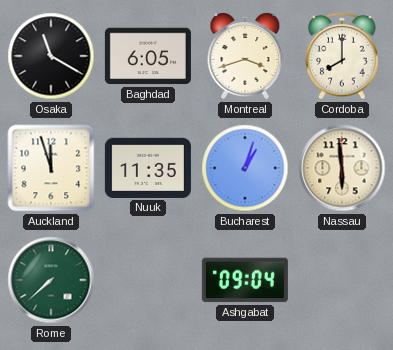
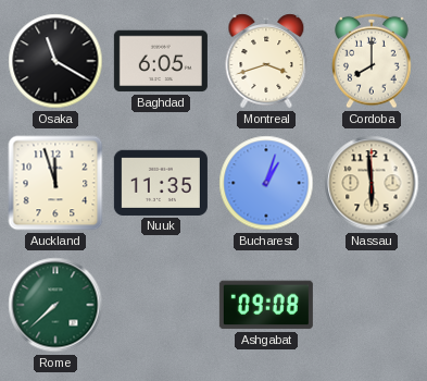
Ashgabat: 09:04 -> 09:08 (266, 305)
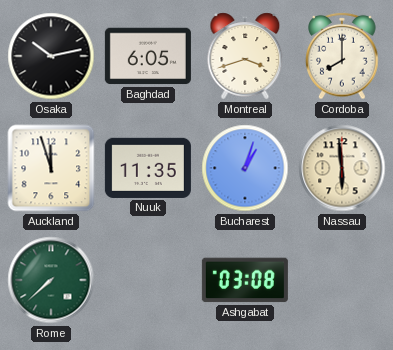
Osaka: 11:20 -> 10:13 (51, 56)
Ashgabat: 09:08 -> 03:08 (245, 280)
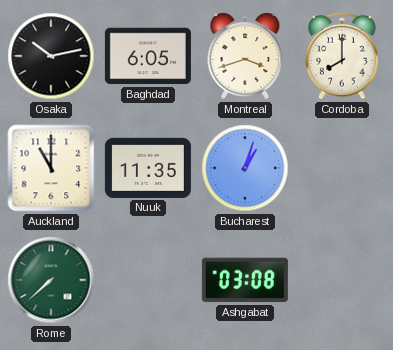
Auckland: 11:57 -> 11:00 (51, 168)
Nassau: 5:59 -> none (342, 168)
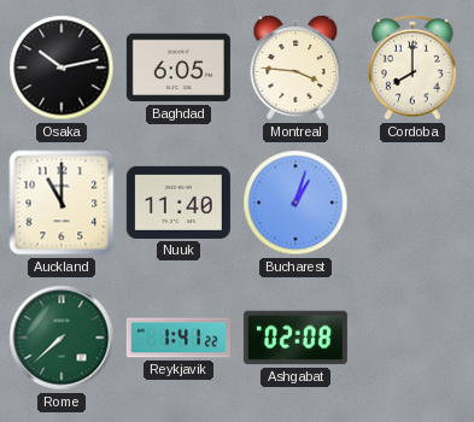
Montreal: 3:42 -> 3:46 (295, 68)
Nuuk: 11:35 -> 11:40 (179, 203)
Reykjavik: none -> 1:41 (179, 338)
Ashgabat: 03:08 -> 02:08 (295, 338)
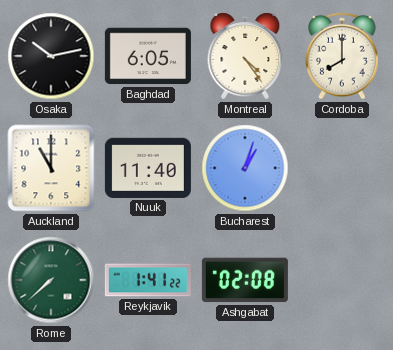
Montreal: 3:46 -> 4:24 (245, 56)
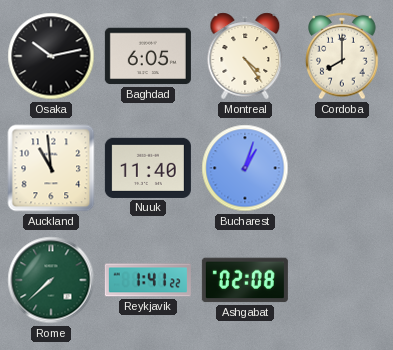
Auckland: 11:00 -> 10:59 (51, 168)
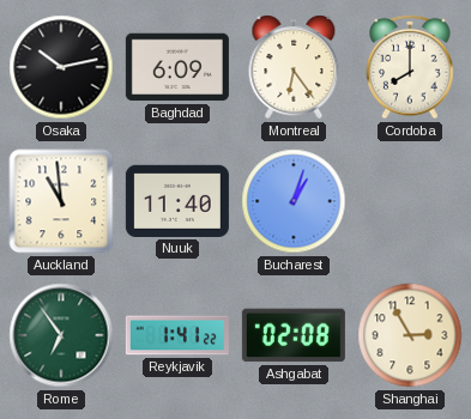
Baghdad: 6:05 -> 6:09 (177, 67)
Montreal: 4:24 -> 6:24 (294, 67)
Rome: 7:38 -> 6:54 (61, 335)
Shanghai: none -> 2:55 (410, 335)
